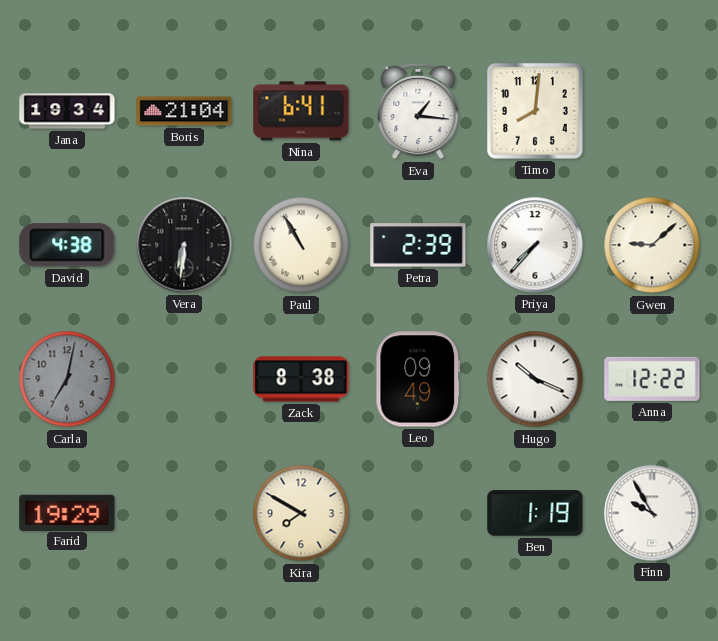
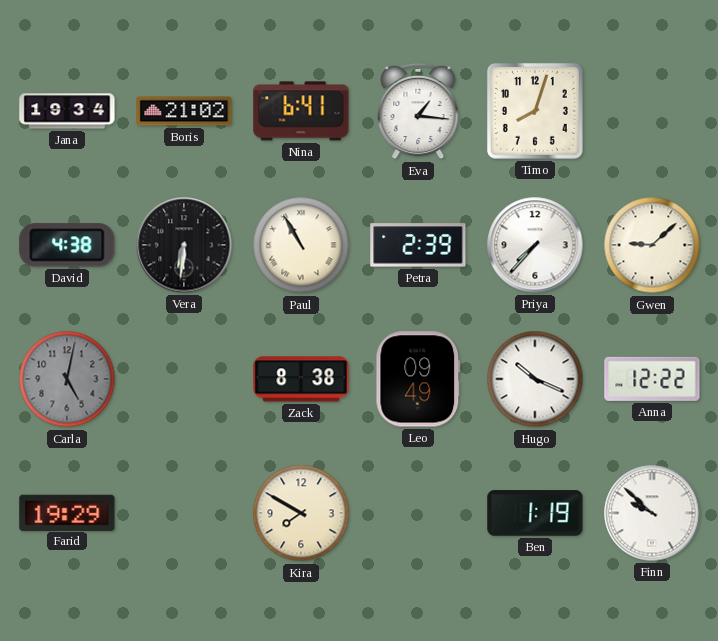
Boris: 21:04 -> 21:02 (184, 111)
Timo: 8:01 -> 8:03 (535, 111)
Carla: 7:02 -> 5:02 (67, 379)
Finn: 9:55 -> 9:52 (652, 513)
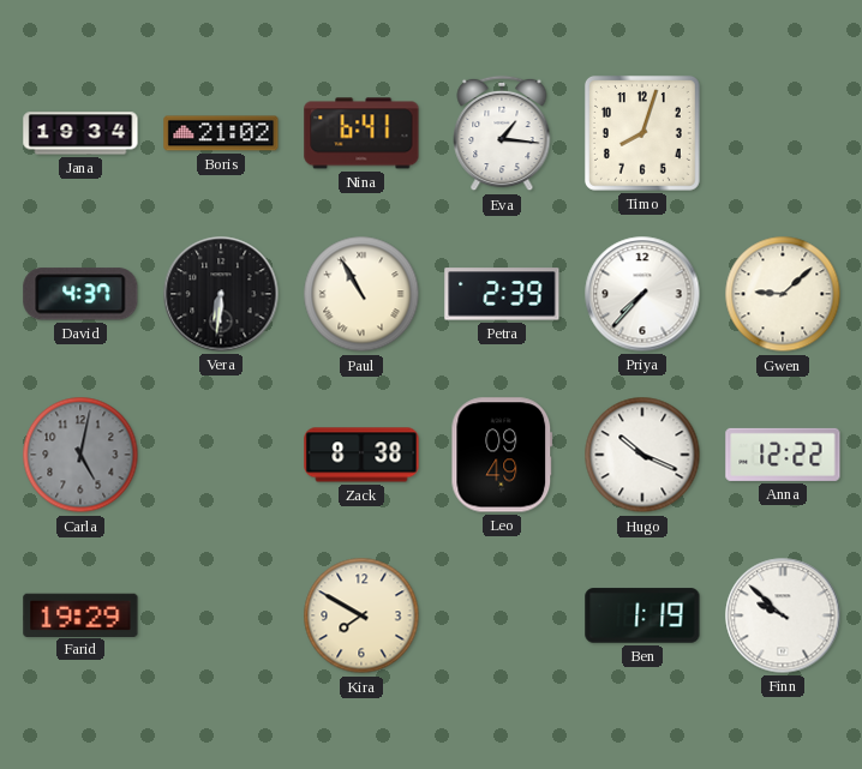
David: 4:38 -> 4:37 (80, 294)
